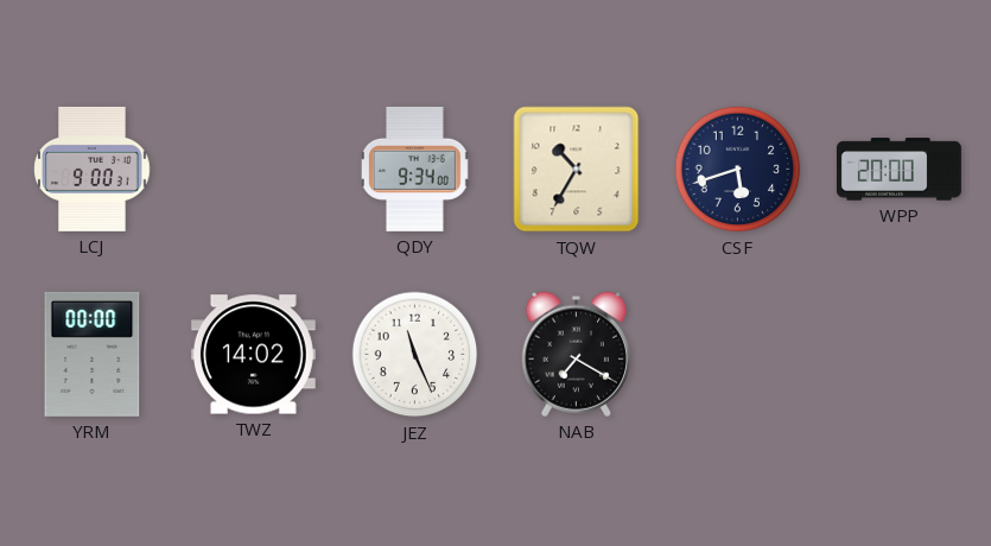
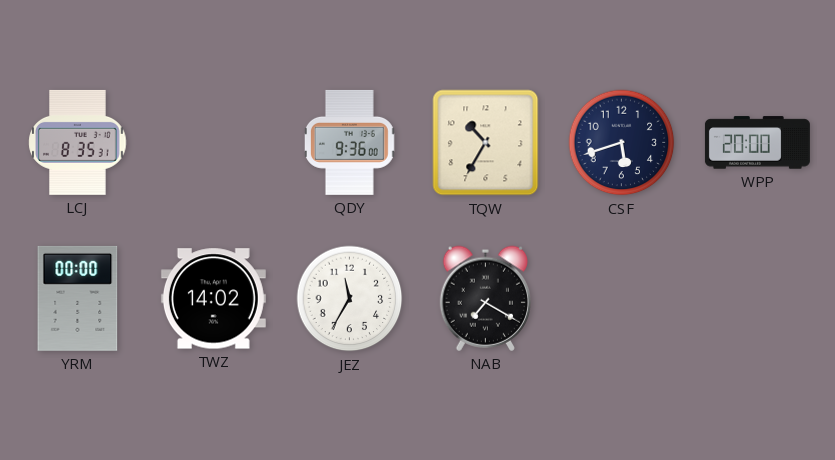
LCJ: 9:00 -> 8:35 (78, 142)
QDY: 9:34 -> 9:36 (349, 142)
JEZ: 11:26 -> 11:35 (350, 299)
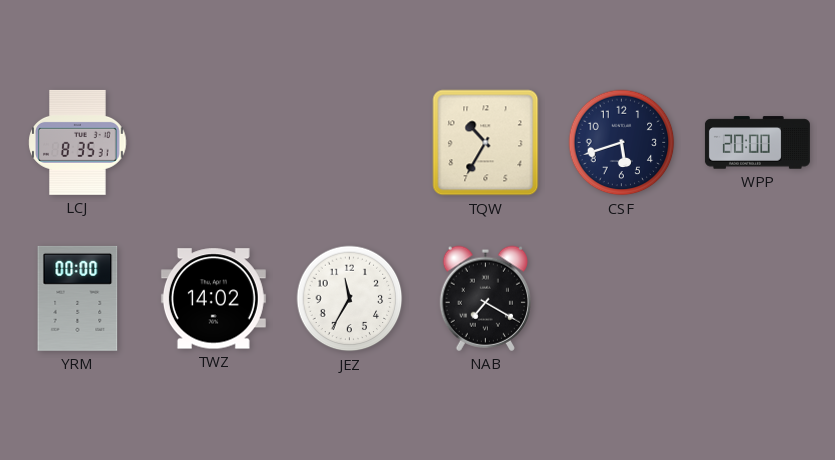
QDY: 9:36 -> none (349, 142)
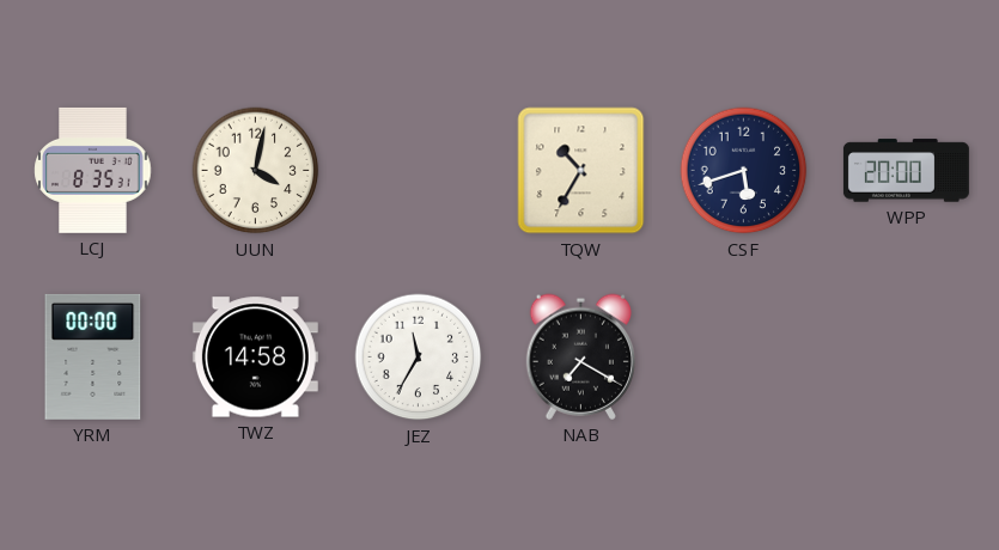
UUN: none -> 4:02 (256, 171)
TWZ: 14:02 -> 14:58 (255, 357)
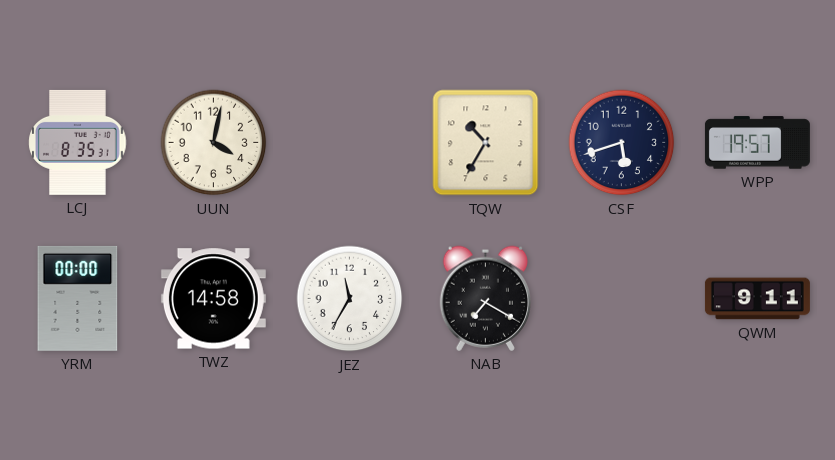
WPP: 20:00 -> 19:57 (757, 143)
QWM: none -> 9:11 (757, 299)
